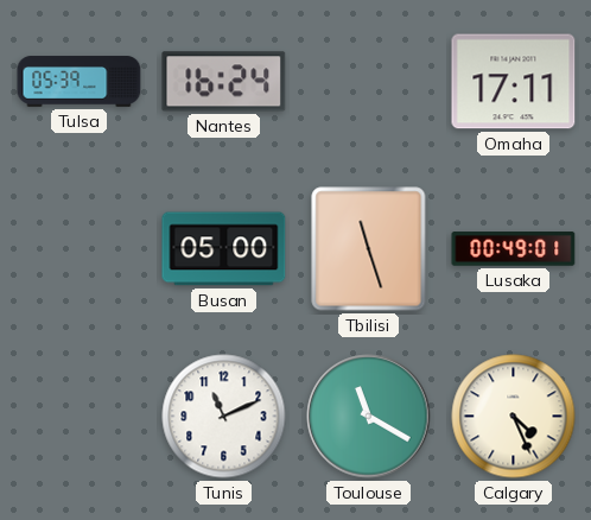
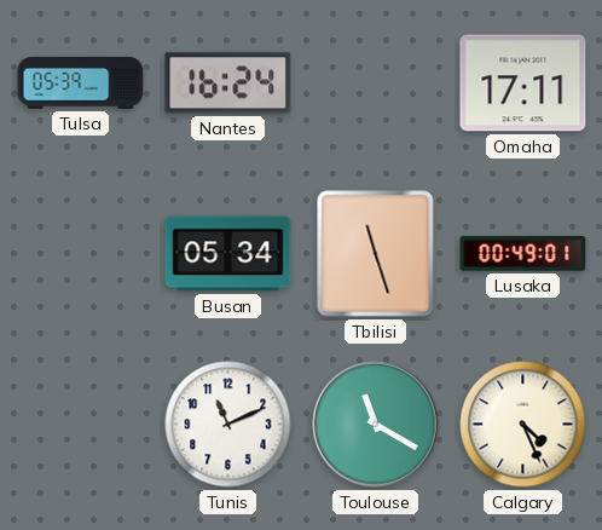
Busan: 05:00 -> 05:34 (228, 254)
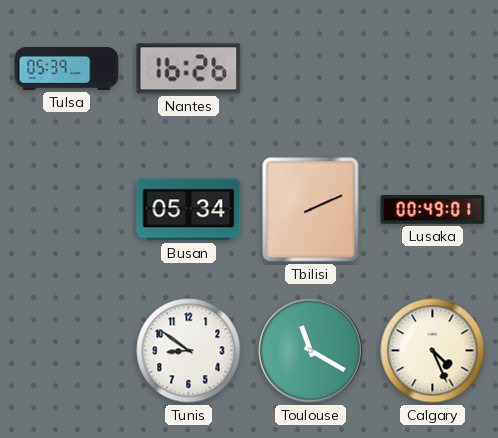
Nantes: 16:24 -> 16:26 (189, 69)
Omaha: 17:11 -> none (523, 83)
Tbilisi: 11:27 -> 2:11 (311, 210)
Tunis: 11:11 -> 8:51 (189, 351)
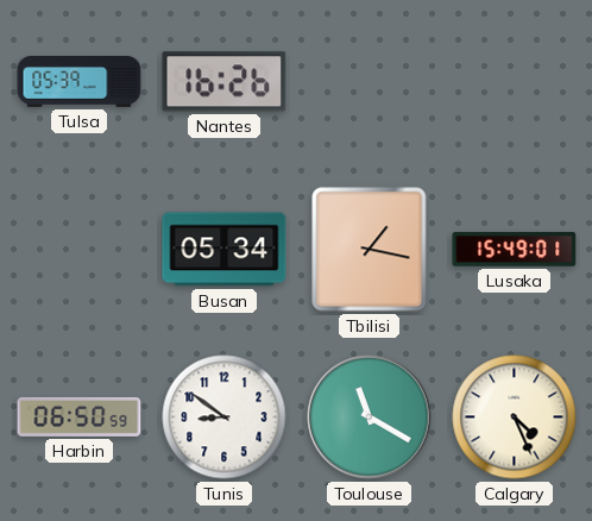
Tbilisi: 2:11 -> 1:17 (370, 250)
Lusaka: 00:49 -> 15:49 (515, 250)
Harbin: none -> 06:50 (80, 416)
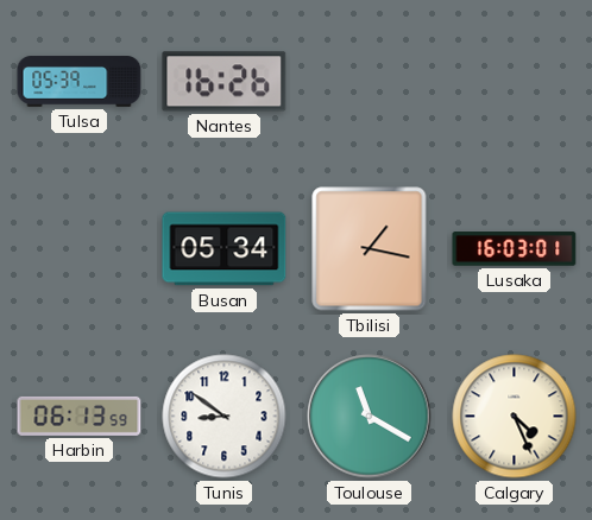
Lusaka: 15:49 -> 16:03 (515, 249)
Harbin: 06:50 -> 06:13 (80, 416)
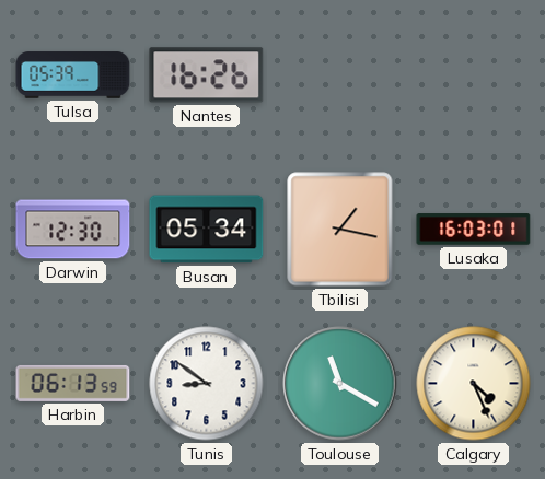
Darwin: none -> 12:30 (73, 230)
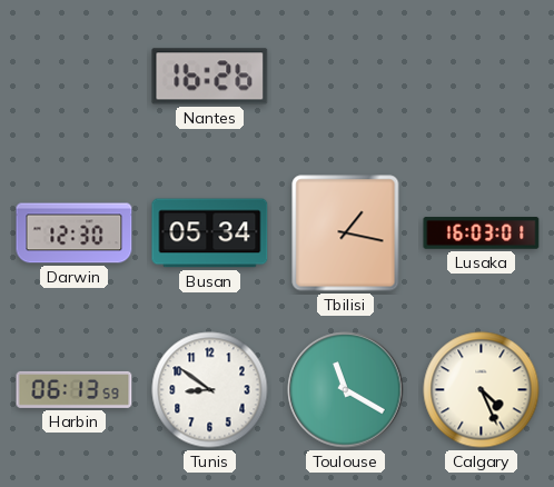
Tulsa: 05:39 -> none (73, 75)
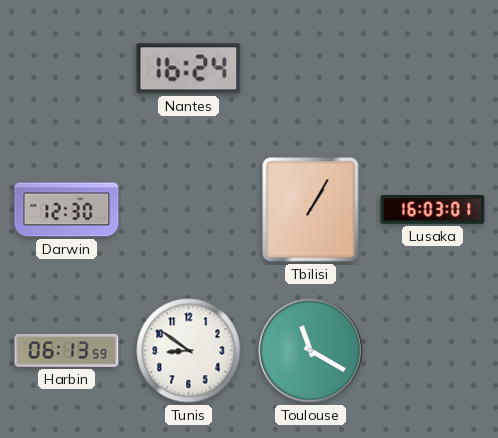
Nantes: 16:26 -> 16:24 (189, 69)
Busan: 05:34 -> none (210, 233)
Tbilisi: 1:17 -> 1:05 (311, 210)
Calgary: 4:26 -> none (482, 390)
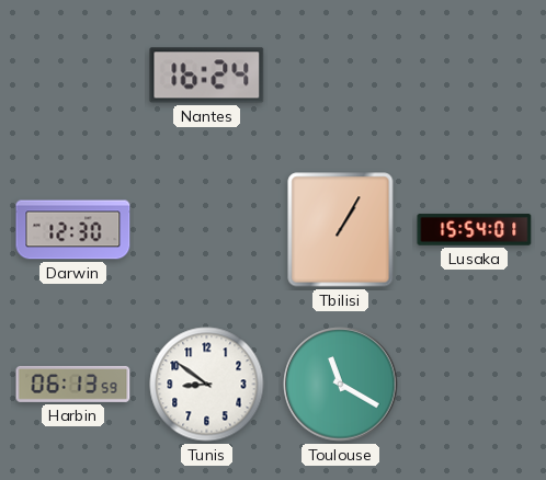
Lusaka: 16:03 -> 15:54 (475, 230)
